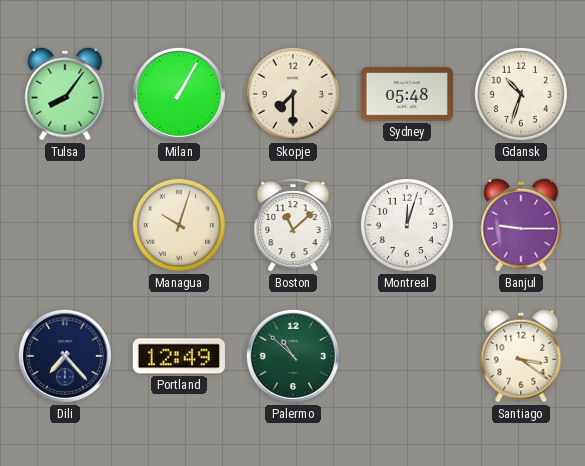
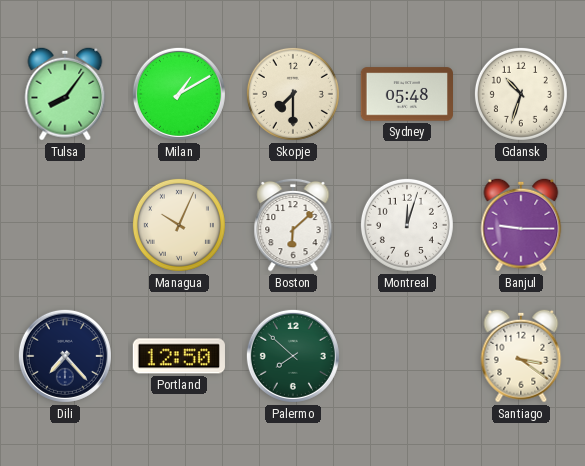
Milan: 1:05 -> 1:10 (179, 94)
Managua: 10:03 -> 10:04 (179, 225)
Boston: 11:08 -> 6:08 (293, 225)
Portland: 12:49 -> 12:50 (178, 356)
Palermo: 10:52 -> 7:52 (293, 356)
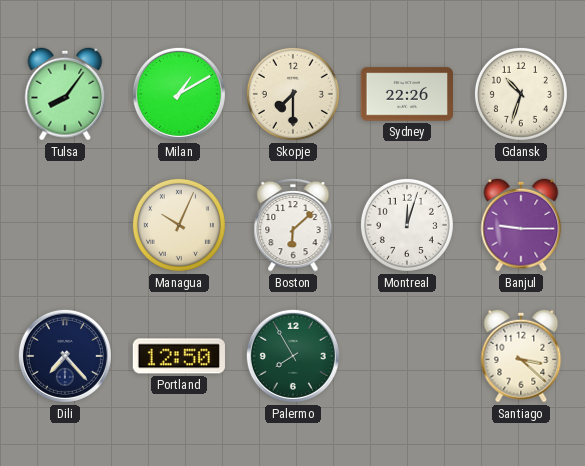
Sydney: 05:48 -> 22:26 (406, 94)
Palermo: 7:52 -> 7:55 (293, 356)
Santiago: 3:21 -> 3:22 (521, 356)
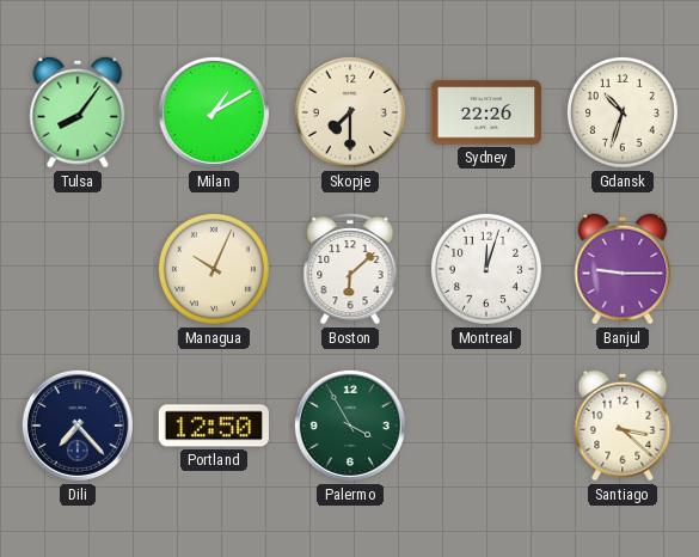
Palermo: 7:55 -> 3:55 (350, 426)
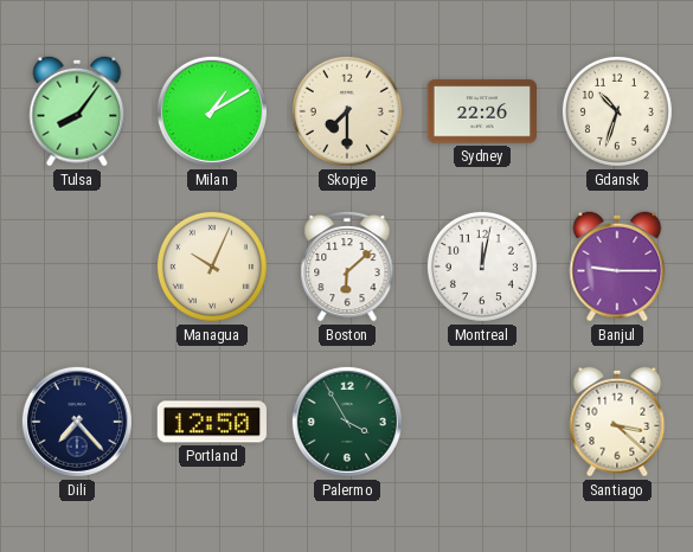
Montreal: 12:03 -> 12:02 (482, 267)
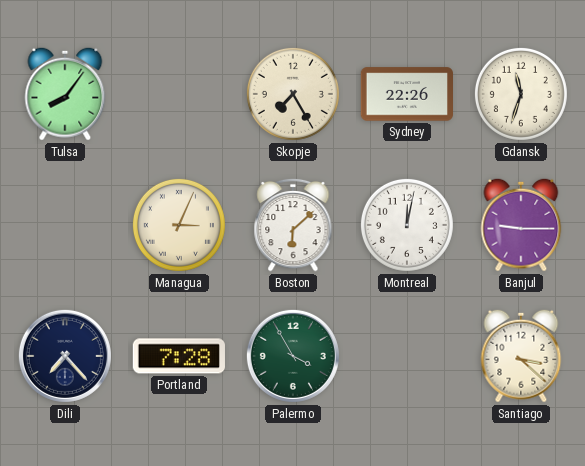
Milan: 1:10 -> none (212, 111)
Skopje: 7:30 -> 7:25 (293, 94)
Gdansk: 10:33 -> 11:33 (521, 94)
Managua: 10:04 -> 3:04 (179, 225)
Portland: 12:50 -> 7:28 (178, 356)
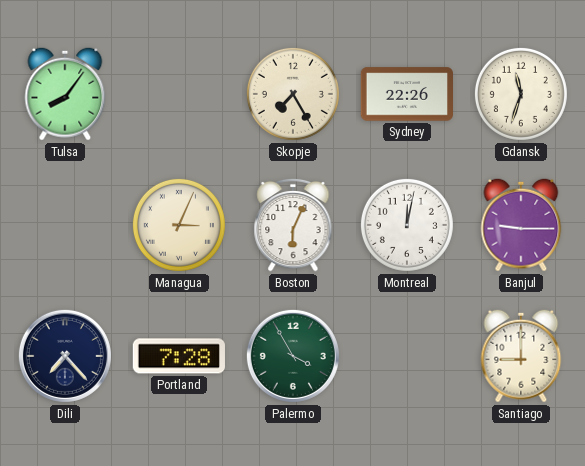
Boston: 6:08 -> 6:04 (293, 225)
Santiago: 3:22 -> 9:00 (521, 356)
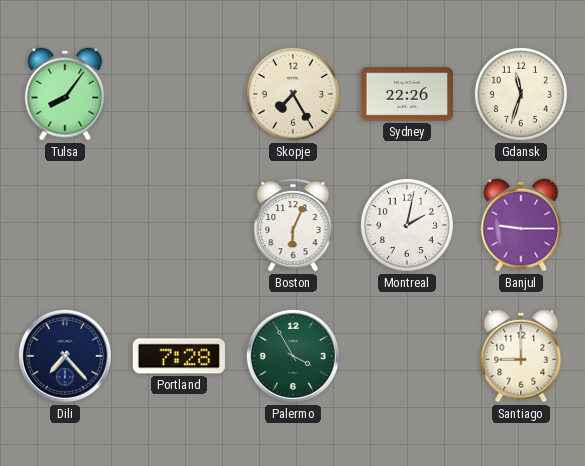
Managua: 3:04 -> none (179, 225)
Montreal: 12:02 -> 2:02 (407, 225)
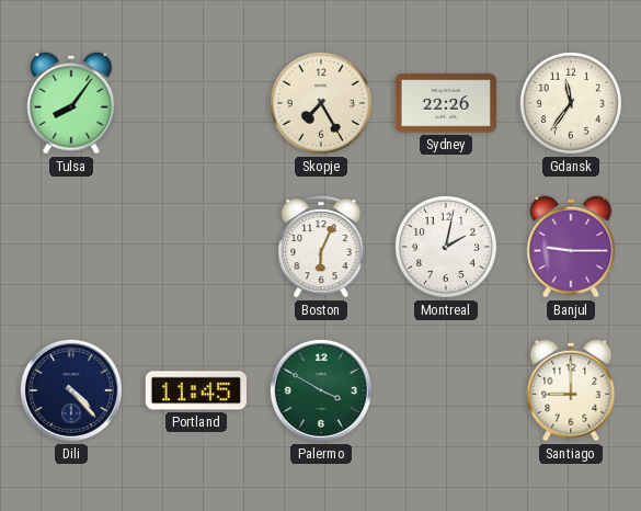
Gdansk: 11:33 -> 11:36 (571, 103)
Dili: 7:23 -> 4:23 (71, 390)
Portland: 7:28 -> 11:45 (195, 390)
Palermo: 3:55 -> 3:50 (321, 390)
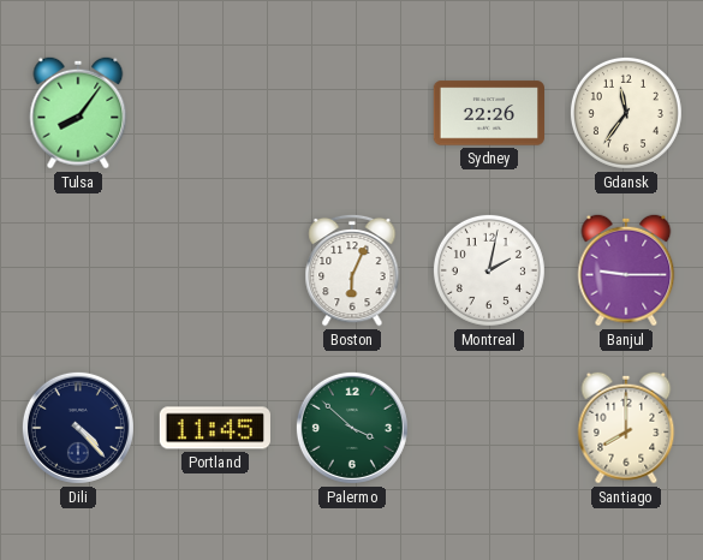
Skopje: 7:25 -> none (321, 103)
Palermo: 3:50 -> 3:52 (352, 428)
Santiago: 9:00 -> 8:00 (626, 428)
